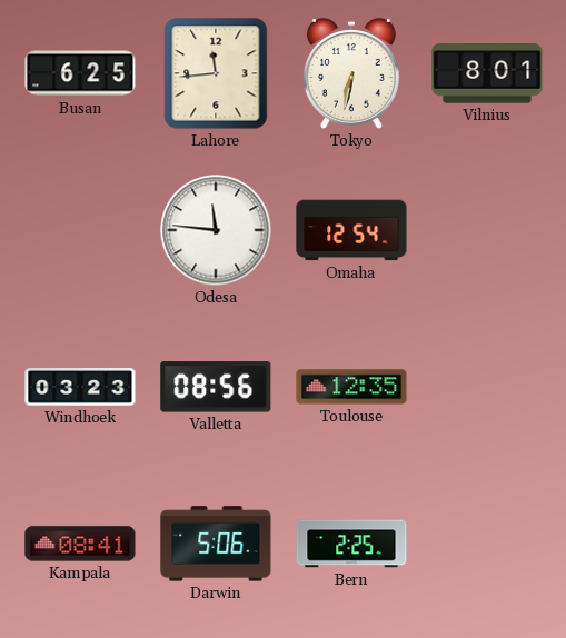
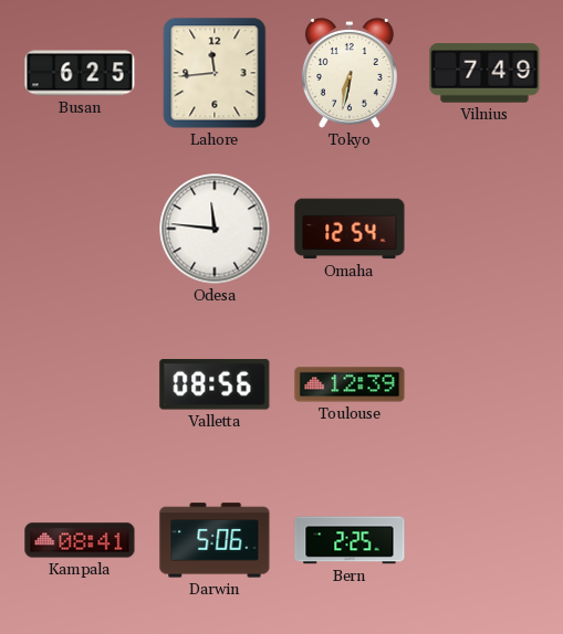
Vilnius: 8:01 -> 7:49 (484, 73)
Windhoek: 03:23 -> none (80, 387)
Toulouse: 12:35 -> 12:39 (350, 384)
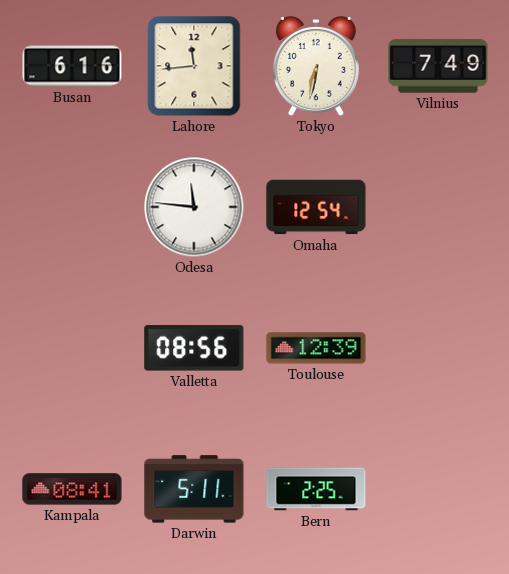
Busan: 6:25 -> 6:16 (72, 66)
Darwin: 5:06 -> 5:11 (194, 489)
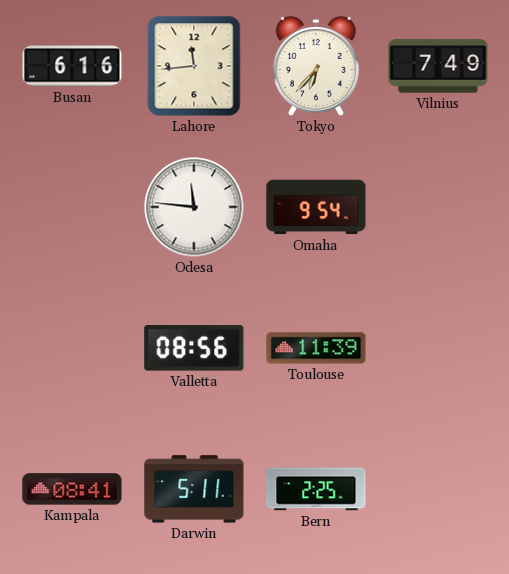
Tokyo: 6:32 -> 6:37 (316, 66)
Omaha: 12:54 -> 9:54 (316, 207)
Toulouse: 12:39 -> 11:39 (316, 348)
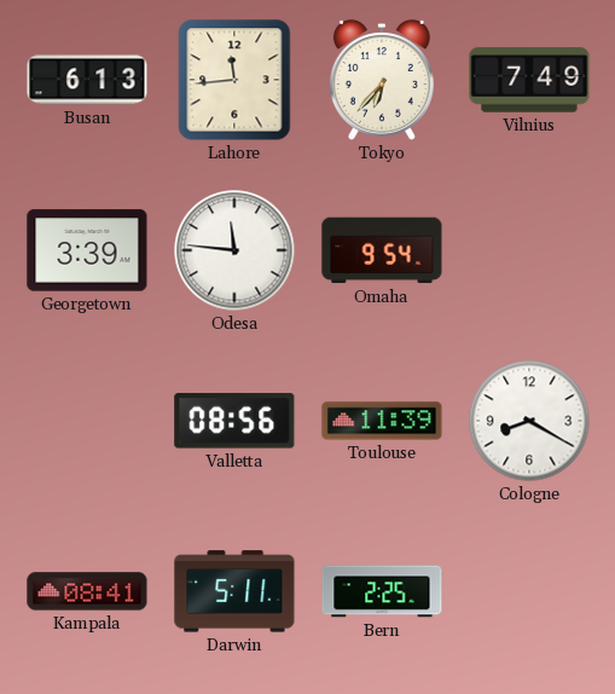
Busan: 6:16 -> 6:13 (87, 80)
Georgetown: none -> 3:39 (87, 250)
Cologne: none -> 8:20 (529, 421)
